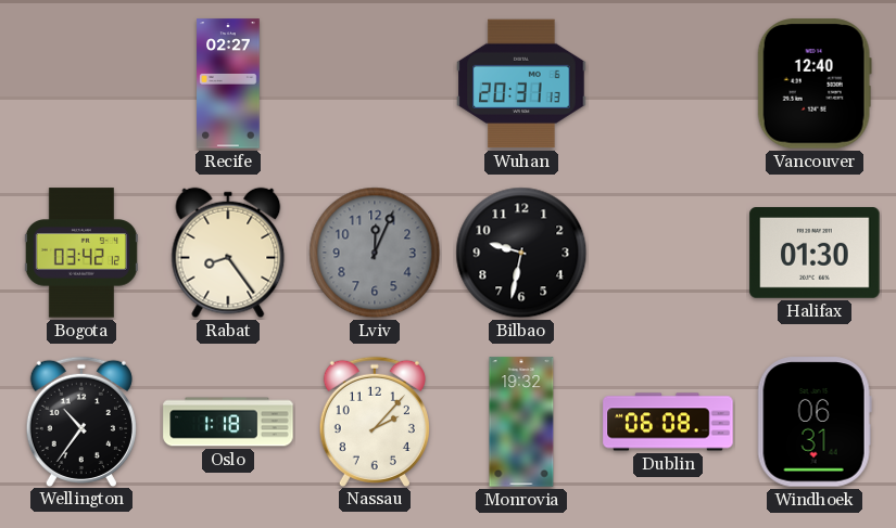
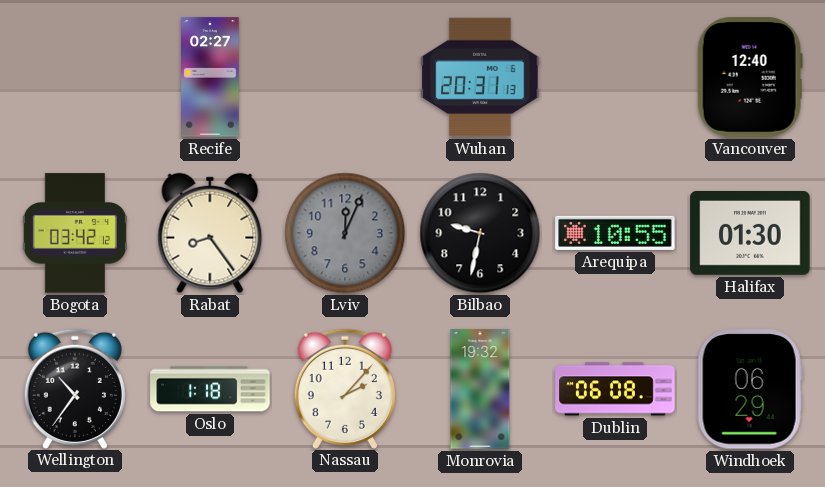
Arequipa: none -> 10:55 (615, 233)
Windhoek: 06:31 -> 06:29 (750, 389)
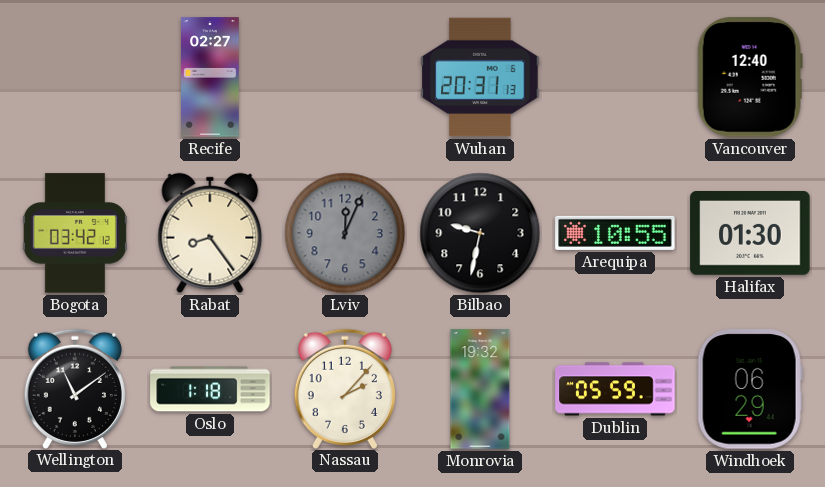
Wellington: 10:36 -> 11:09 (75, 388)
Dublin: 06:08 -> 05:59 (615, 389)
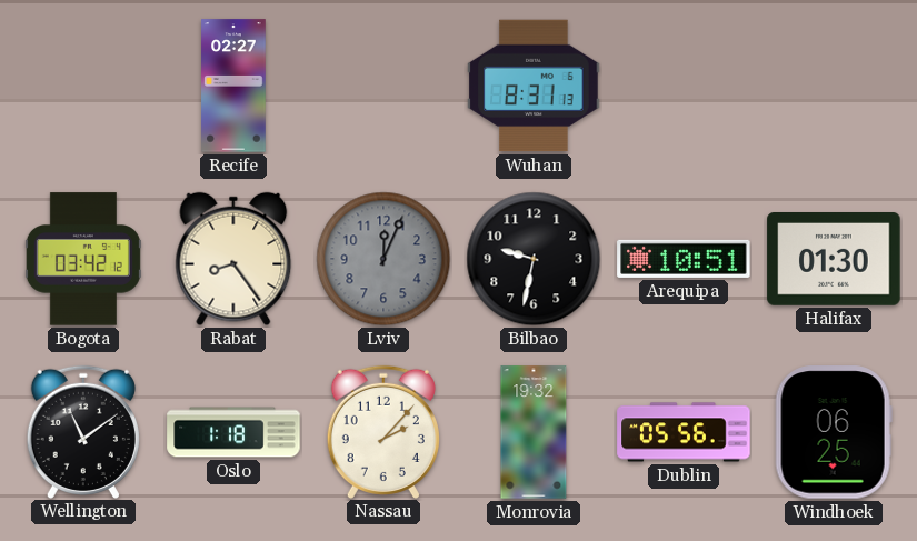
Wuhan: 20:31 -> 8:31 (534, 86)
Vancouver: 12:40 -> none (750, 77)
Arequipa: 10:55 -> 10:51 (684, 259)
Dublin: 05:59 -> 05:56 (684, 432)
Windhoek: 06:29 -> 06:25 (834, 432)
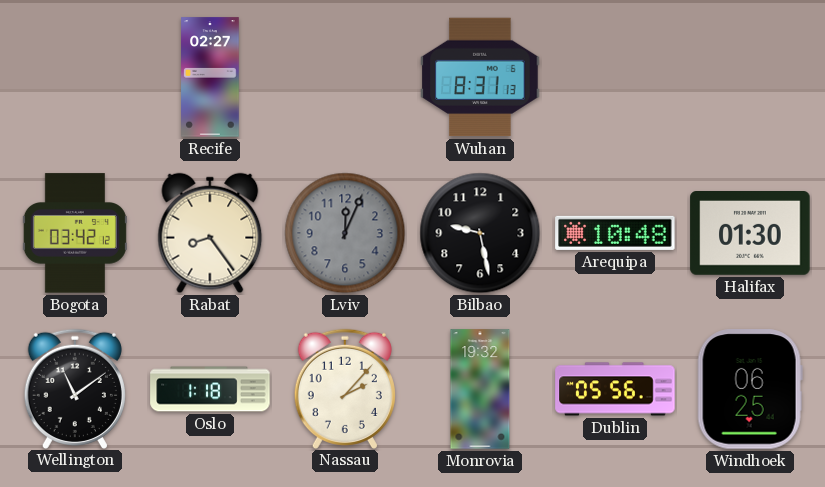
Bilbao: 9:32 -> 9:28 (480, 233)
Arequipa: 10:51 -> 10:48 (615, 233)
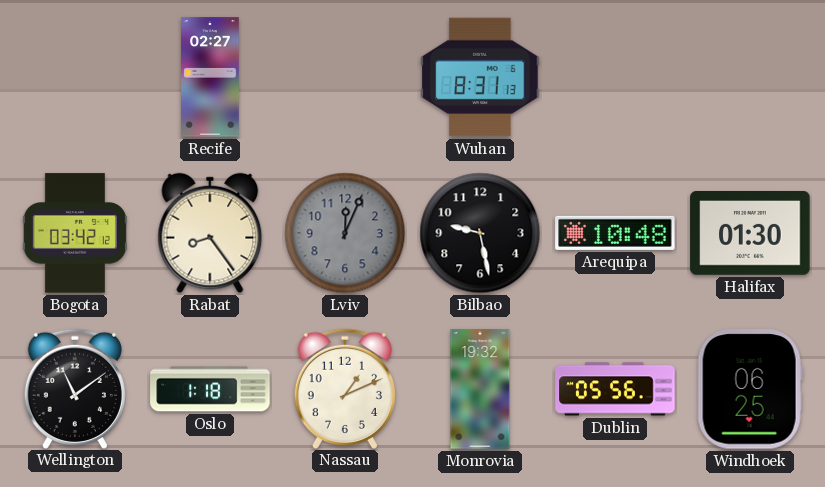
Nassau: 2:07 -> 1:11 (345, 388)
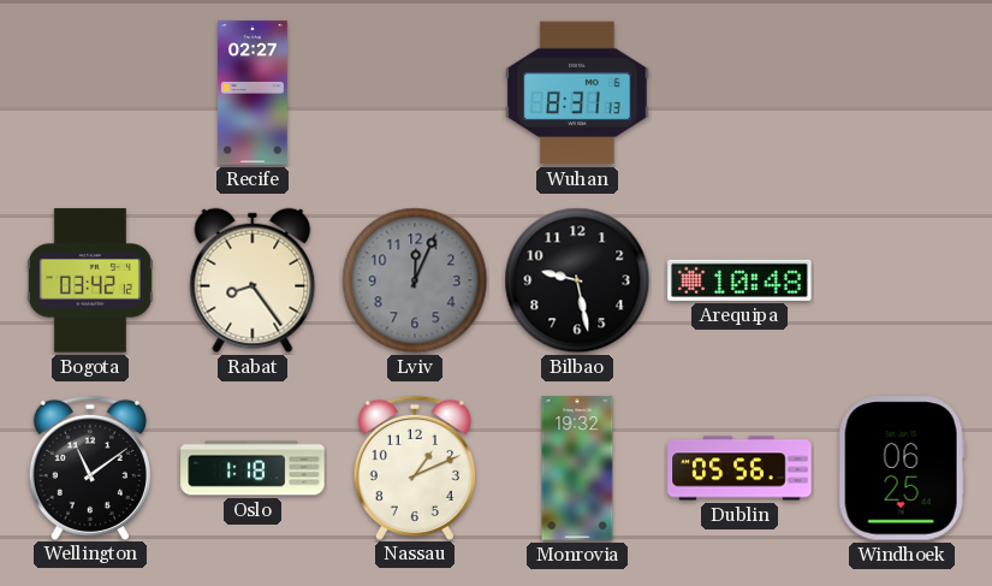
Halifax: 01:30 -> none (750, 234)
